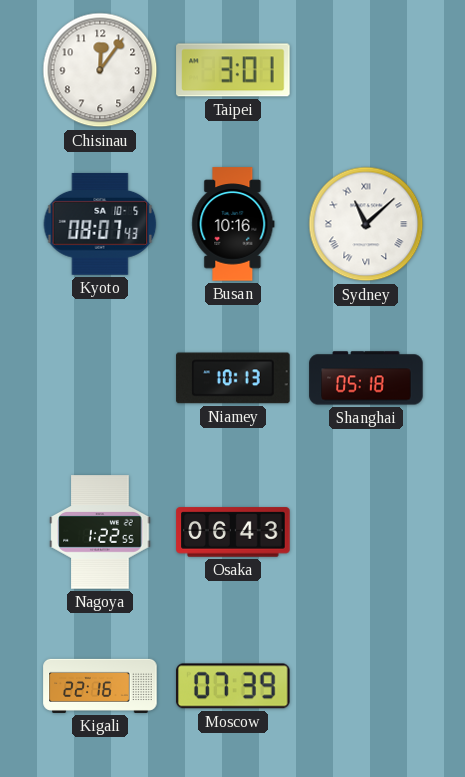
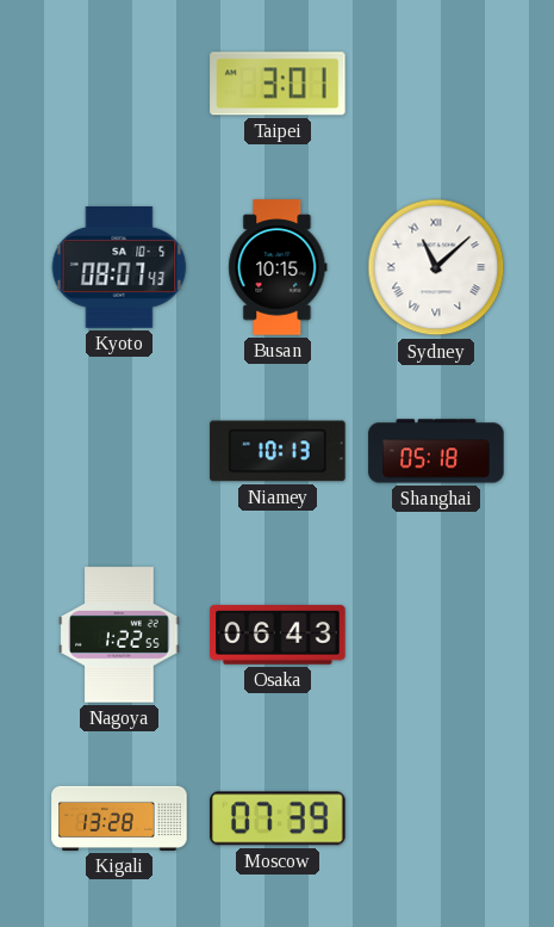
Chisinau: 12:06 -> none (100, 70)
Busan: 10:16 -> 10:15 (278, 267)
Kigali: 22:16 -> 13:28 (119, 818)
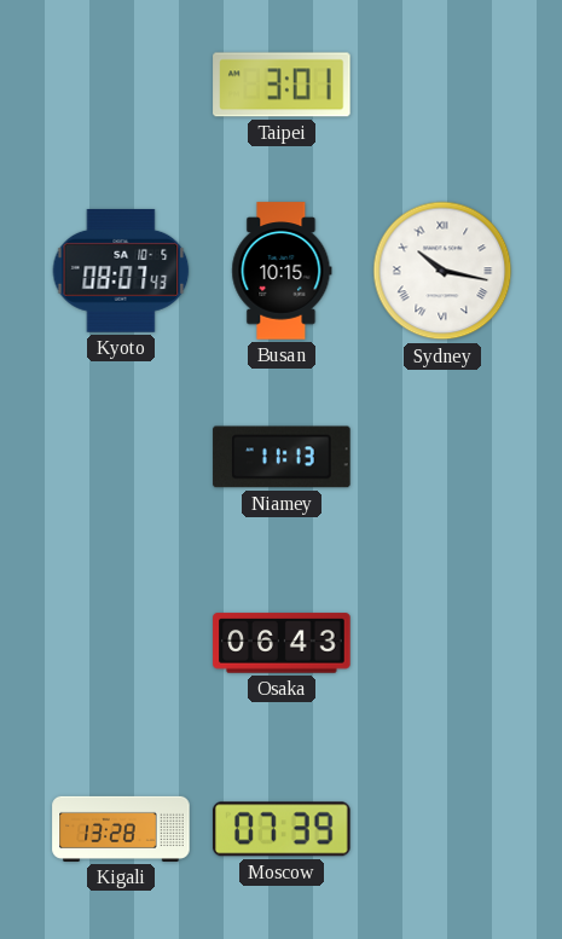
Sydney: 11:08 -> 10:17 (442, 271)
Niamey: 10:13 -> 11:13 (282, 457)
Shanghai: 05:18 -> none (436, 451)
Nagoya: 1:22 -> none (119, 635)
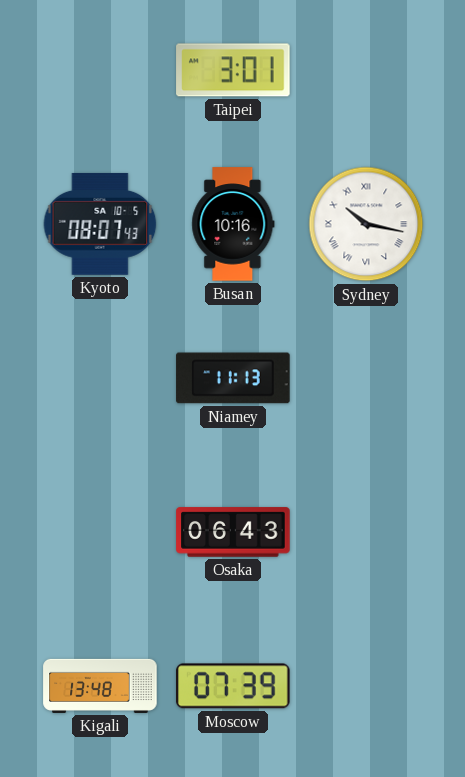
Busan: 10:15 -> 10:16 (233, 224)
Kigali: 13:28 -> 13:48 (100, 686)
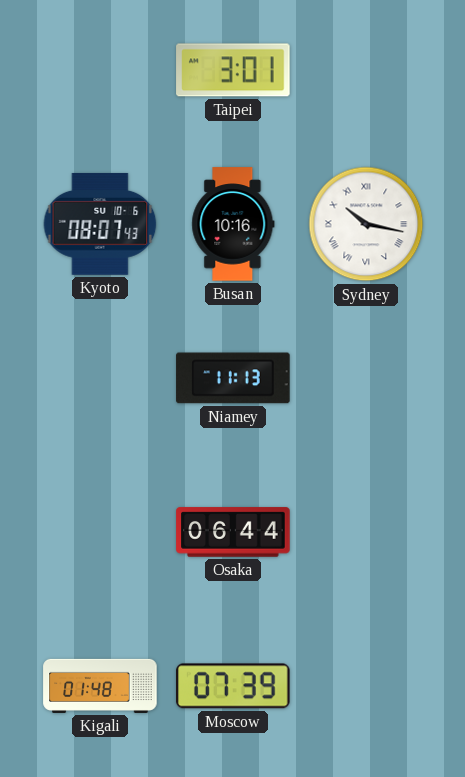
Kyoto date: SA 10-5 -> SU 10-6 (100, 224)
Osaka: 06:43 -> 06:44 (233, 532)
Kigali: 13:48 -> 01:48 (100, 686)
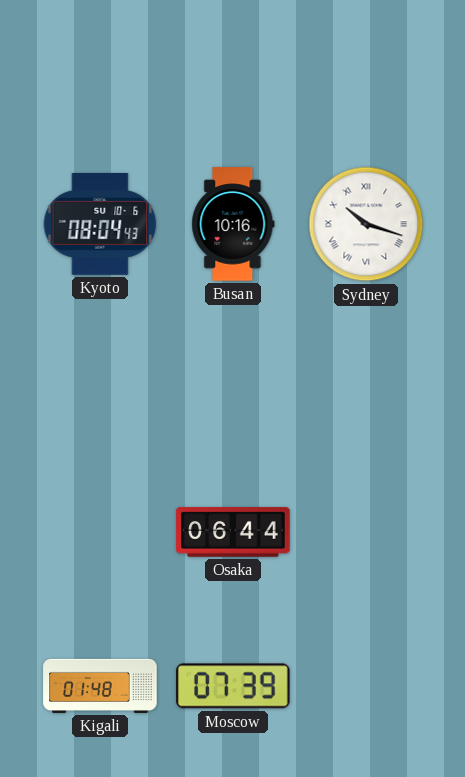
Taipei: 3:01 -> none (233, 70)
Kyoto: 08:07 -> 08:04 (100, 224)
Sydney: 10:17 -> 10:18 (366, 224)
Niamey: 11:13 -> none (233, 378)
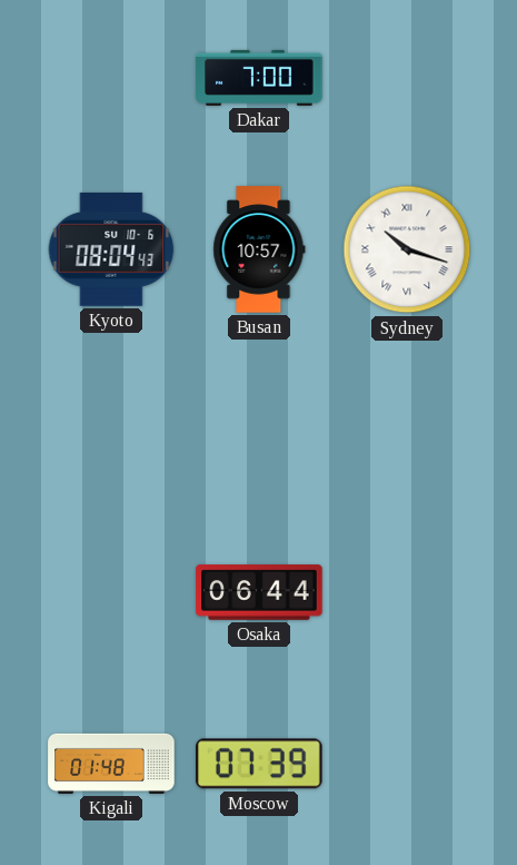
Dakar: none -> 7:00 (259, 78)
Busan: 10:16 -> 10:57 (259, 249)
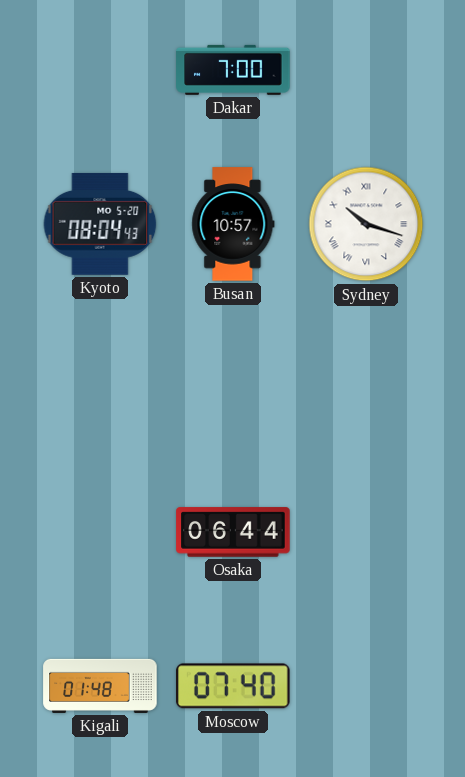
Kyoto date: SU 10-6 -> MO 5-20 (100, 224)
Moscow: 07:39 -> 07:40 (234, 686)
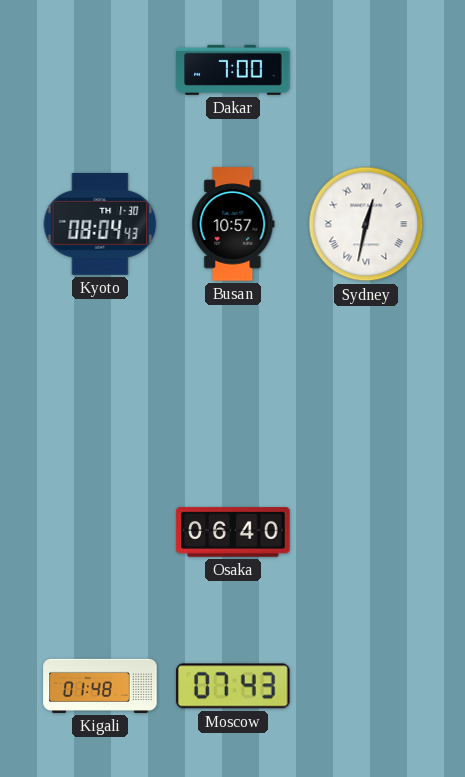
Kyoto date: MO 5-20 -> TH 1-30 (100, 224)
Sydney: 10:18 -> 12:32 (366, 224)
Osaka: 06:44 -> 06:40 (233, 532)
Moscow: 07:40 -> 07:43 (234, 686)
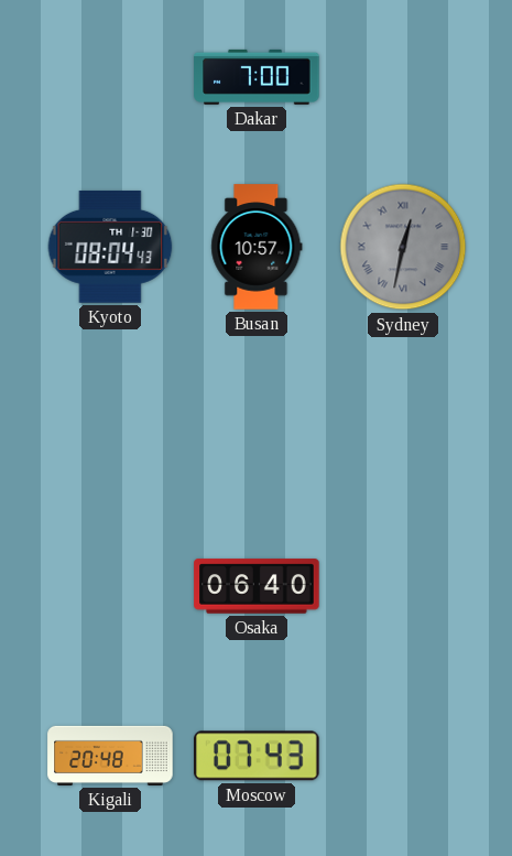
Sydney dial: white -> grey (403, 247)
Kigali: 01:48 -> 20:48 (110, 756)
